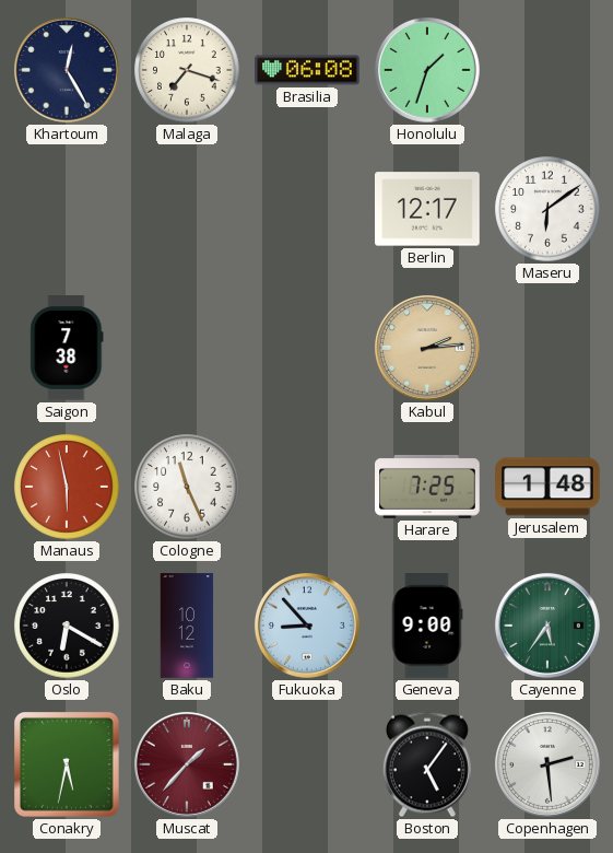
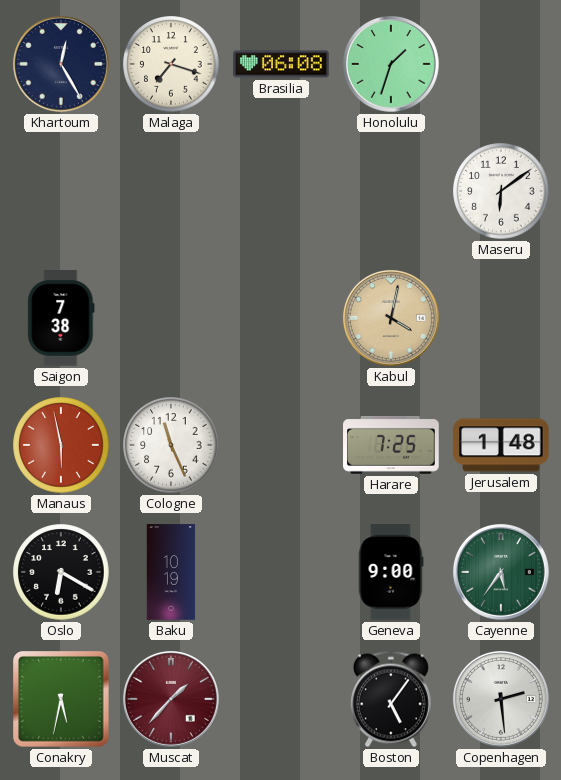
Berlin: 12:17 -> none (427, 209)
Kabul: 2:14 -> 4:02 (391, 318)
Baku: 10:12 -> 10:19 (171, 572)
Fukuoka: 8:53 -> none (307, 626)
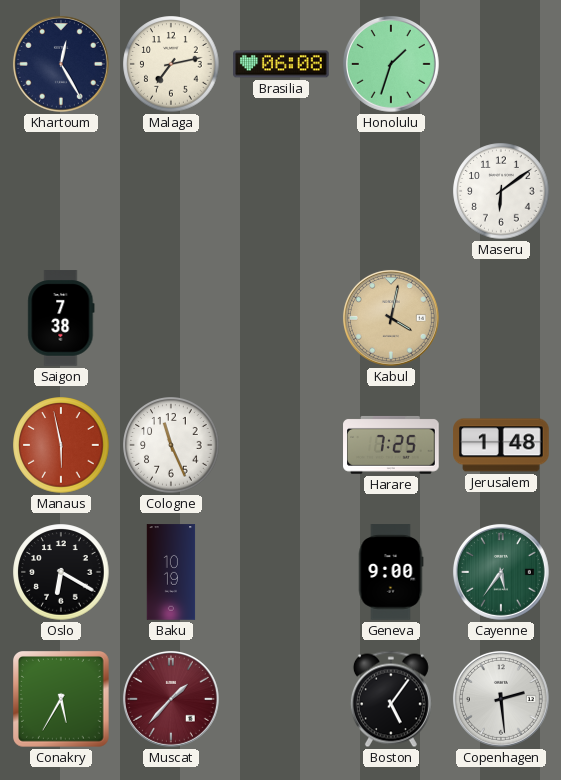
Malaga: 7:18 -> 7:13 (171, 64)
Conakry: 5:32 -> 5:35 (62, 700)
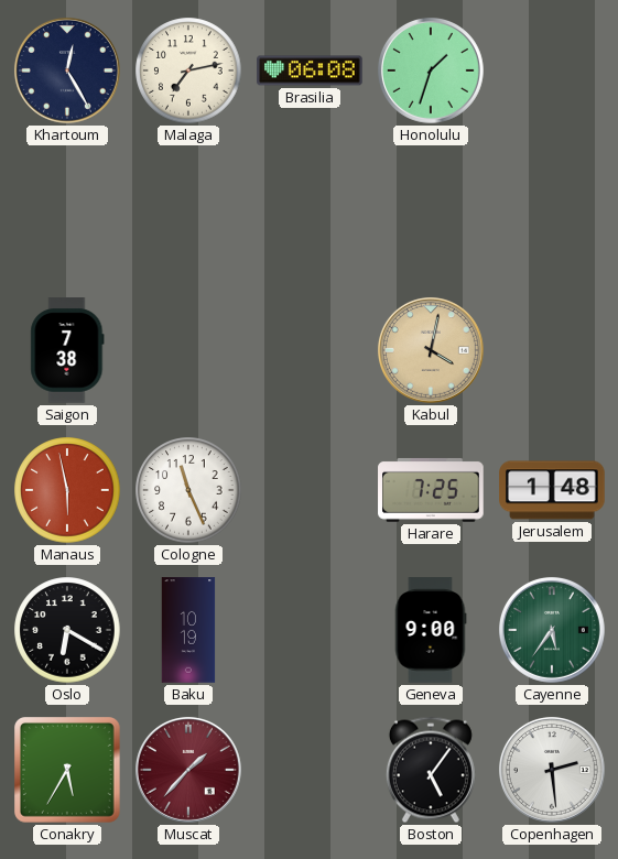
Maseru: 6:09 -> none (501, 191)
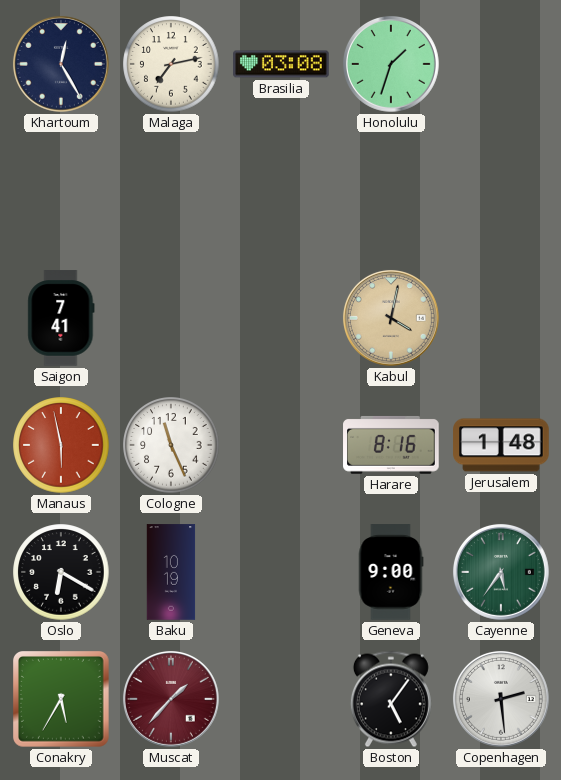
Brasilia: 06:08 -> 03:08 (281, 64)
Saigon: 7:38 -> 7:41 (61, 318)
Harare: 7:25 -> 8:16 (391, 445)
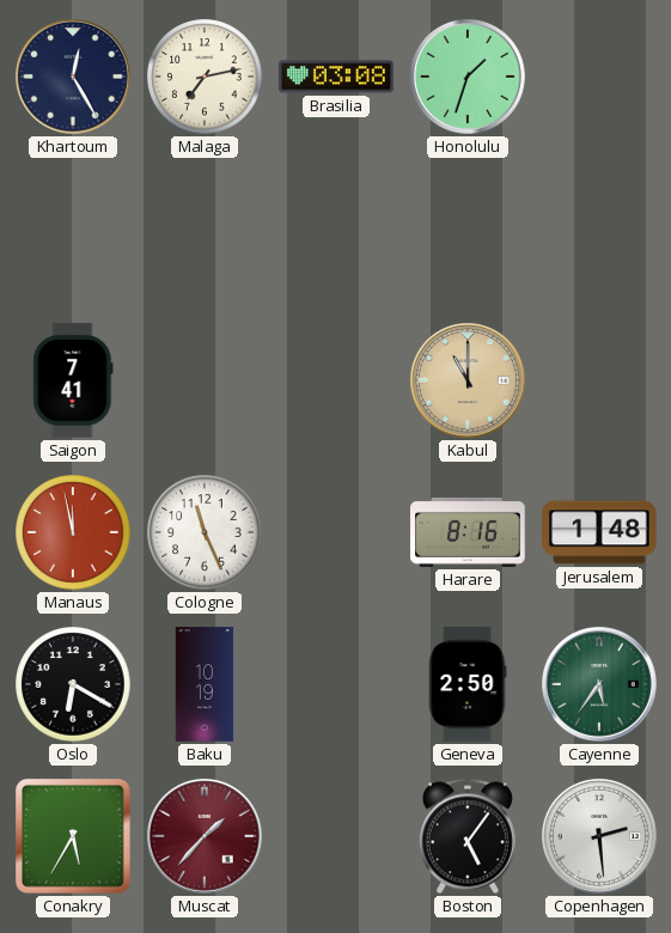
Kabul: 4:02 -> 11:00 (468, 380)
Manaus: 5:58 -> 11:58 (73, 532)
Geneva: 9:00 -> 2:50 (468, 684)
